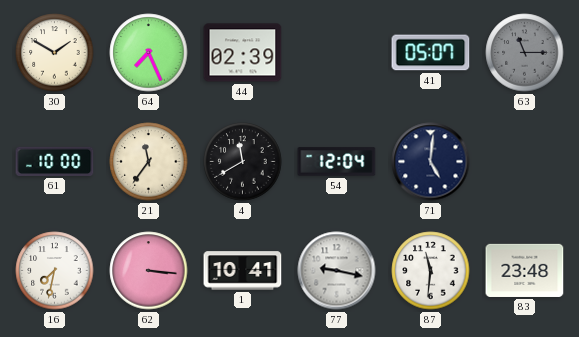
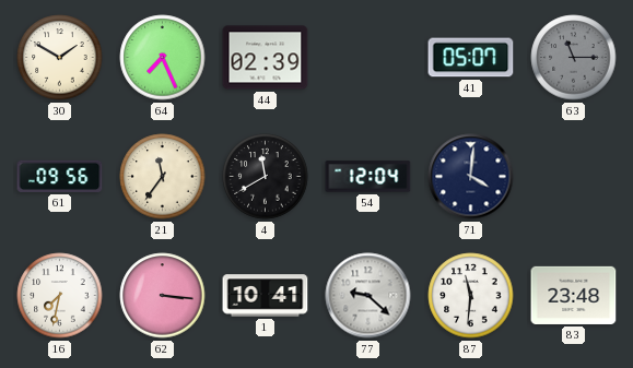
61: 10:00 -> 09:56 (60, 176)
71: 5:01 -> 4:01 (471, 177)
77: 9:17 -> 9:22 (368, 296)
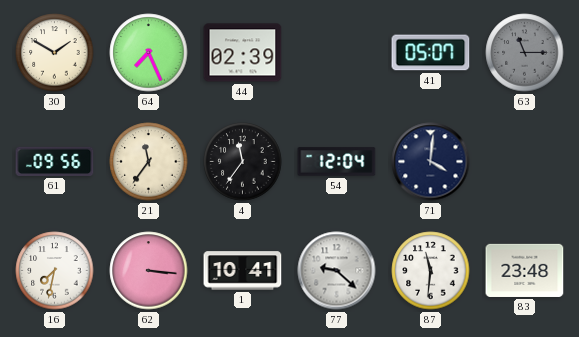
4: 11:40 -> 11:36 (243, 162)
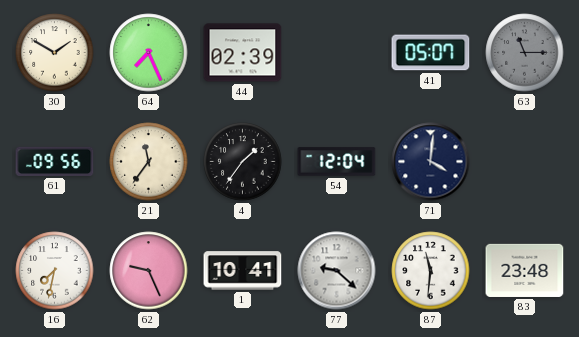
4: 11:36 -> 1:36 (243, 162)
62: 3:16 -> 9:26 (149, 271)
